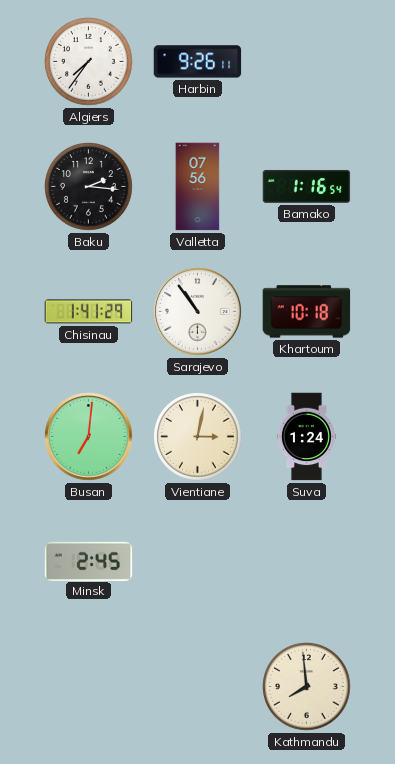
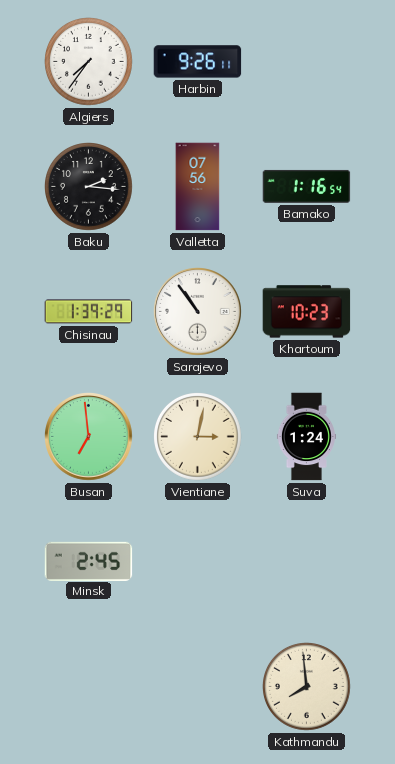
Chisinau: 1:41 -> 1:39 (89, 312)
Khartoum: 10:18 -> 10:23 (307, 312)
Busan: 7:01 -> 6:59 (89, 437)
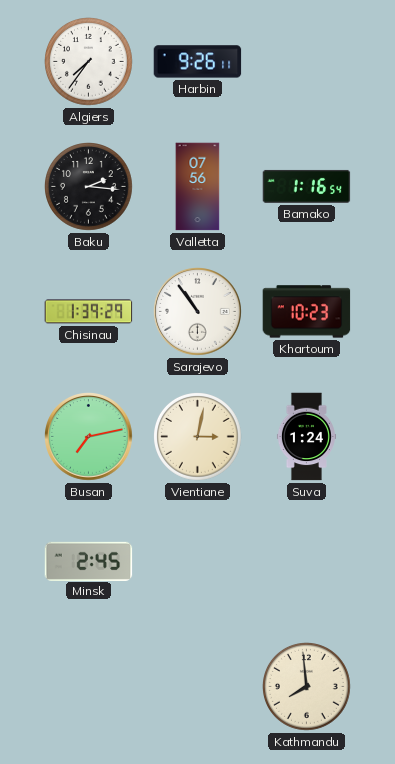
Busan: 6:59 -> 7:13 (89, 437)
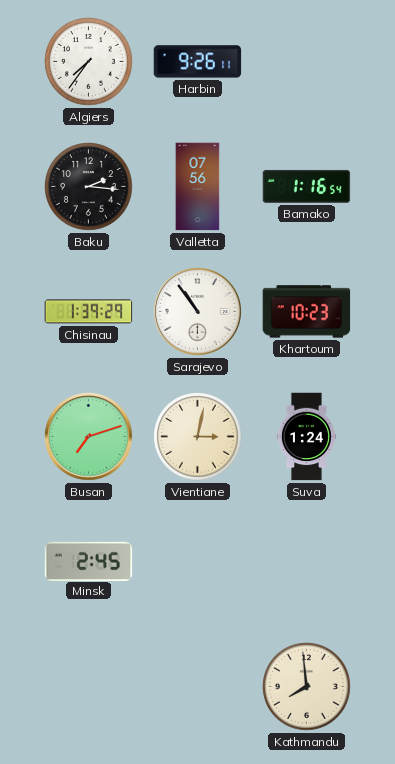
Busan: 7:13 -> 7:12 (89, 437)
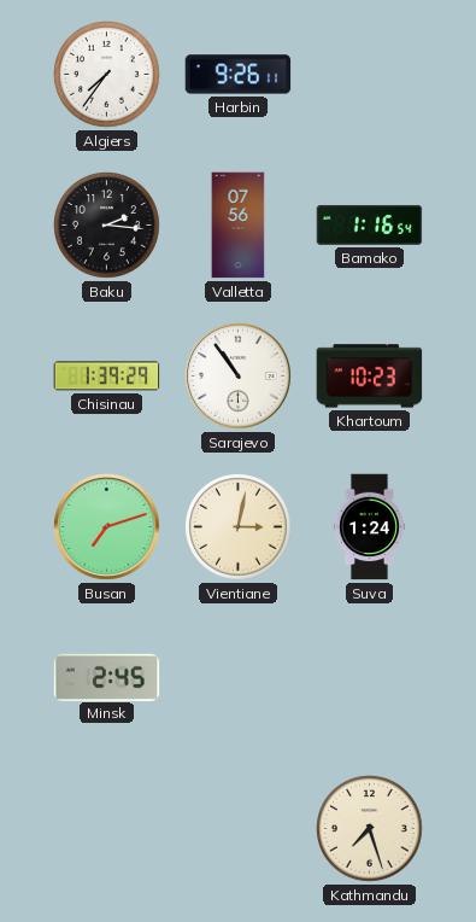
Kathmandu: 7:59 -> 7:27 (370, 829)
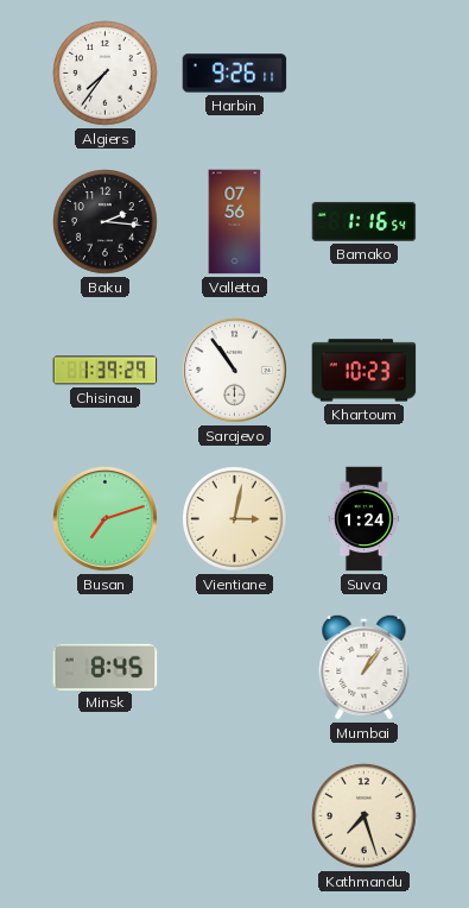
Minsk: 2:45 -> 8:45 (106, 667)
Mumbai: none -> 1:06 (365, 667)
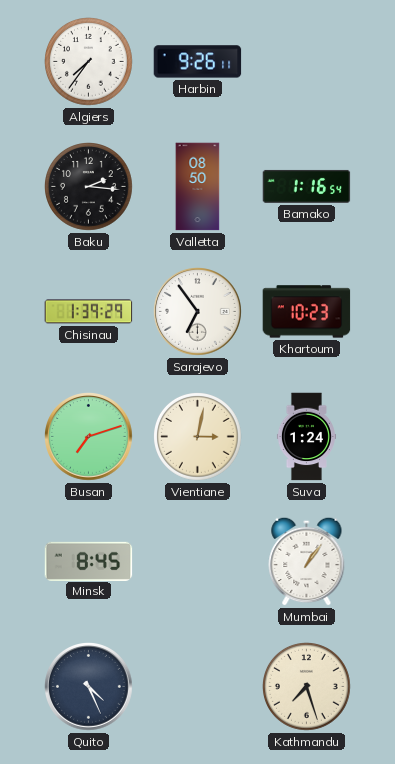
Valletta: 07:56 -> 08:50 (198, 187)
Sarajevo: 10:54 -> 6:54 (198, 312)
Quito: none -> 4:26 (89, 687)
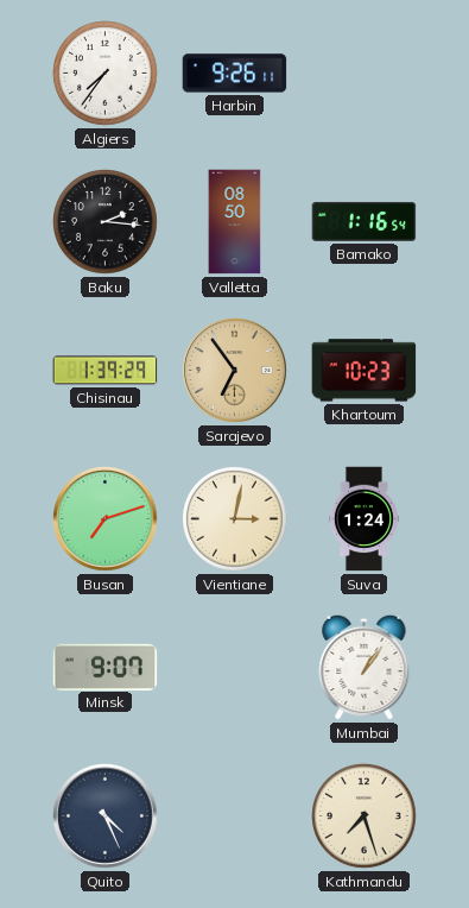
Sarajevo dial: white -> champagne (235, 371)
Minsk: 8:45 -> 9:07 (106, 667)
